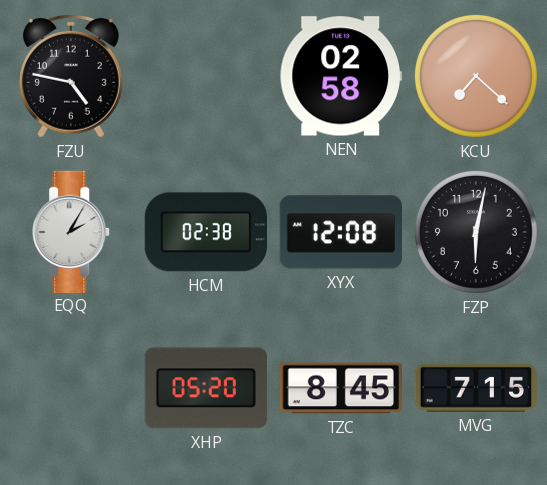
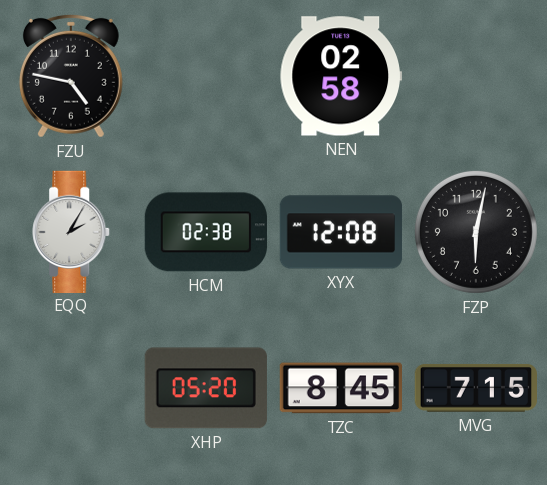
KCU: 7:22 -> none (476, 76)
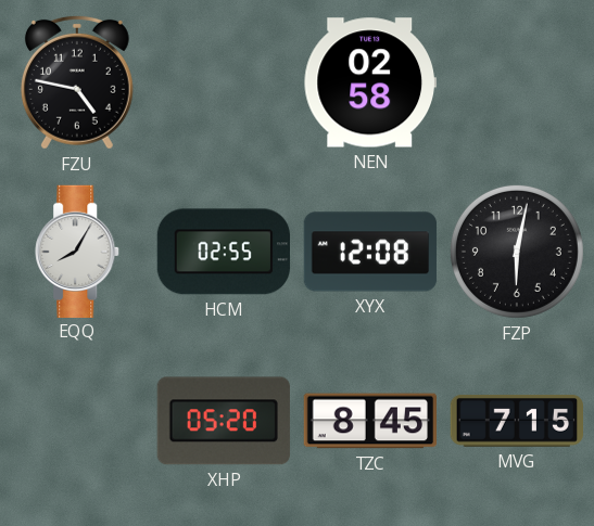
EQQ: 2:05 -> 8:05 (78, 251)
HCM: 02:38 -> 02:55 (224, 252)
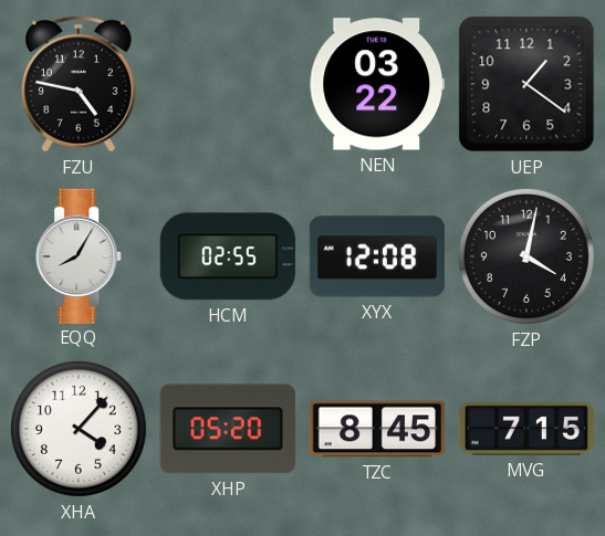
NEN: 02:58 -> 03:22 (376, 84)
UEP: none -> 1:21 (526, 84)
FZP: 6:02 -> 4:02 (526, 256)
XHA: none -> 4:07 (79, 429)
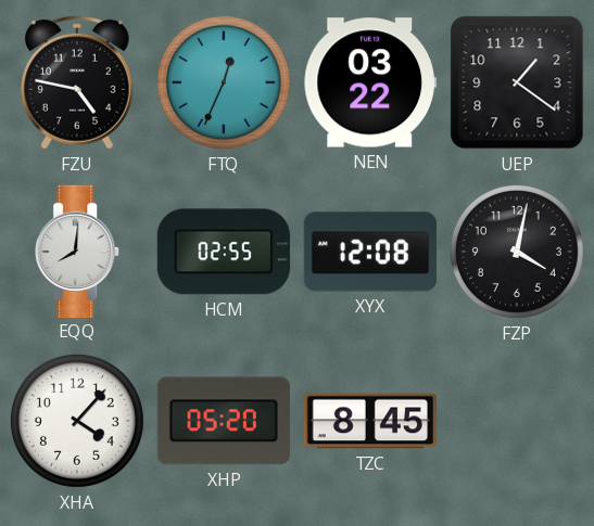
FTQ: none -> 12:34 (224, 82)
EQQ: 8:05 -> 8:01 (78, 251)
MVG: 7:15 -> none (525, 429)
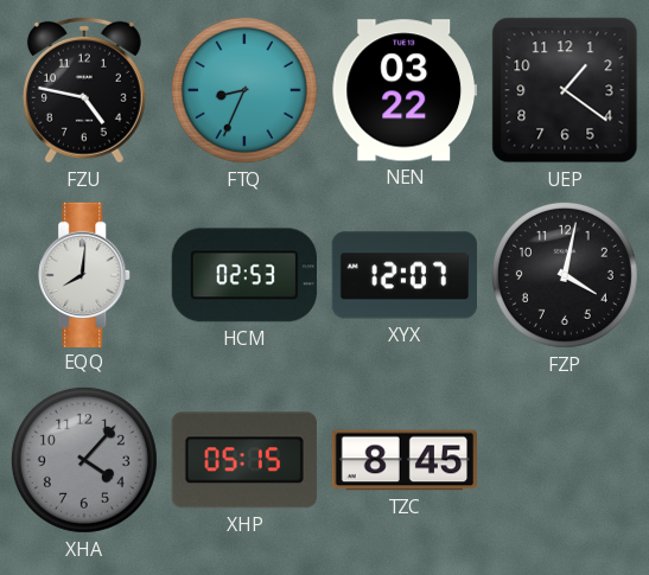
FTQ: 12:34 -> 8:34 (244, 90)
HCM: 02:55 -> 02:53 (244, 275)
XYX: 12:08 -> 12:07 (405, 275)
XHA dial: white -> grey (84, 460)
XHP: 05:20 -> 05:15 (244, 460)
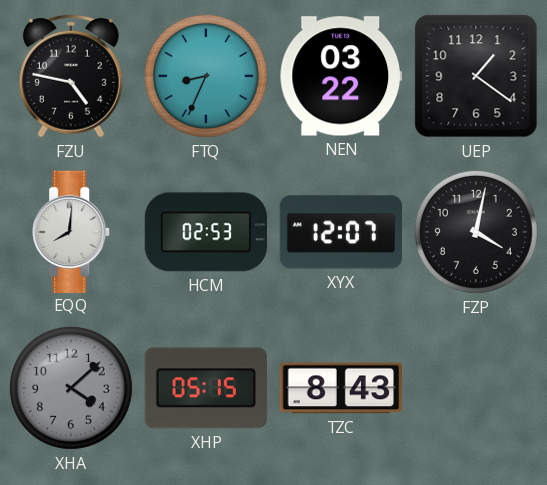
XHA: 4:07 -> 4:08 (71, 388)
TZC: 8:45 -> 8:43 (340, 388)
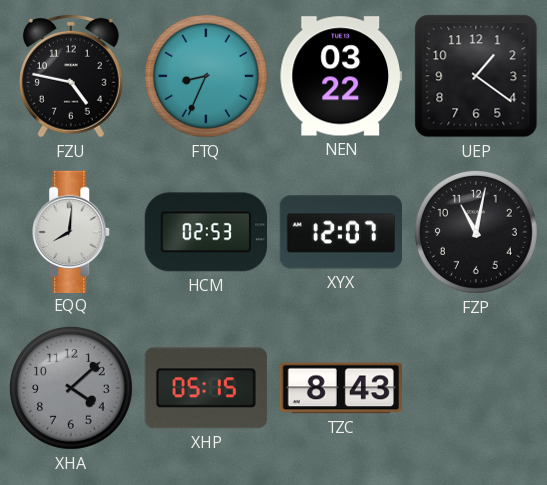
FZP: 4:02 -> 11:02 (476, 232)
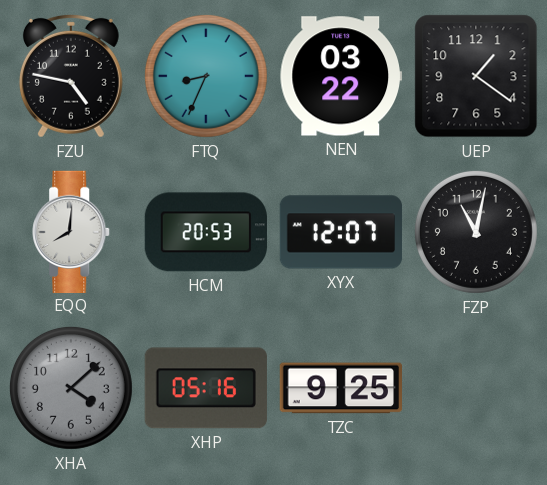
HCM: 02:53 -> 20:53 (206, 232)
XHP: 05:15 -> 05:16 (206, 388)
TZC: 8:43 -> 9:25 (340, 388)
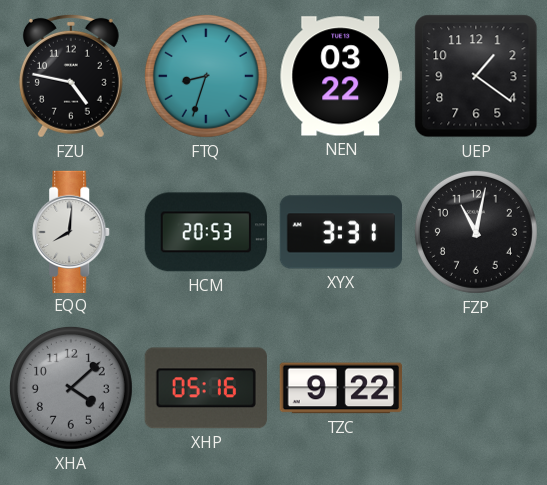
FTQ: 8:34 -> 8:33 (206, 76)
XYX: 12:07 -> 3:31 (341, 232)
TZC: 9:25 -> 9:22 (340, 388)
